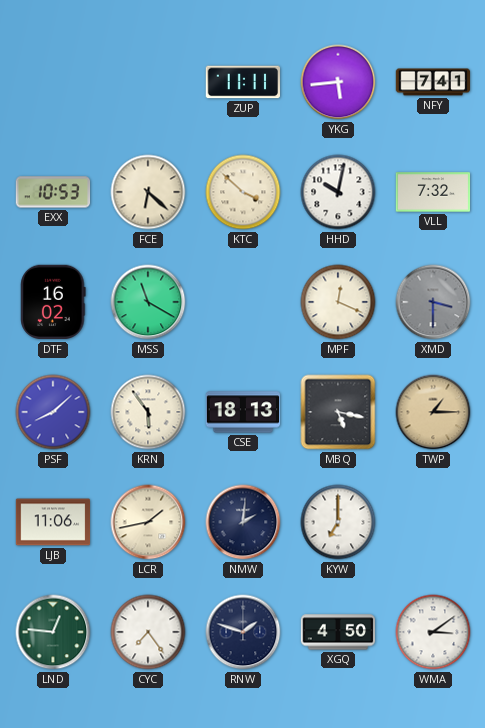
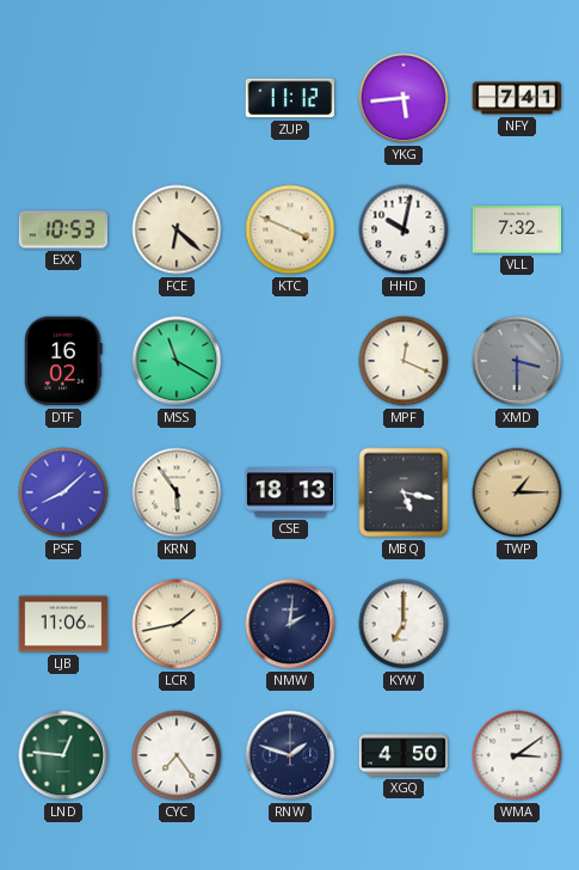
ZUP: 11:11 -> 11:12 (290, 98)
KTC: 3:52 -> 3:49 (290, 229)
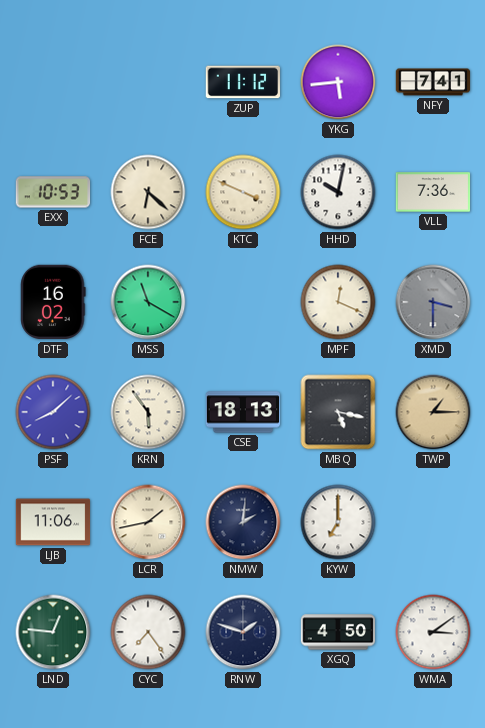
VLL: 7:32 -> 7:36 (433, 192)
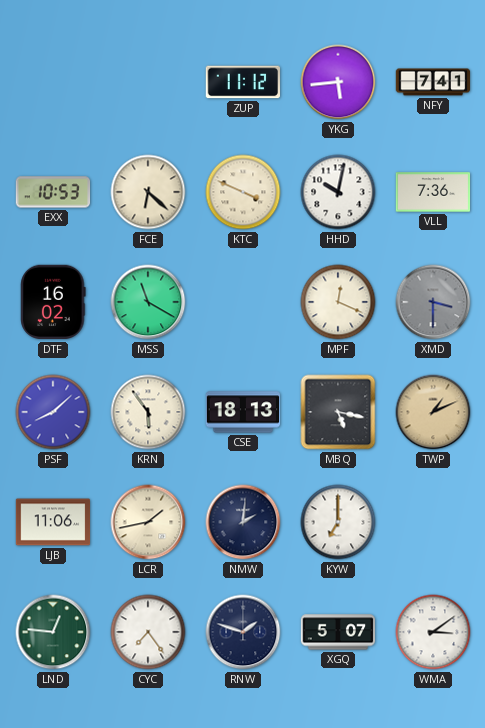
TWP: 1:15 -> 1:11 (433, 412)
XGQ: 4:50 -> 5:07 (338, 632)
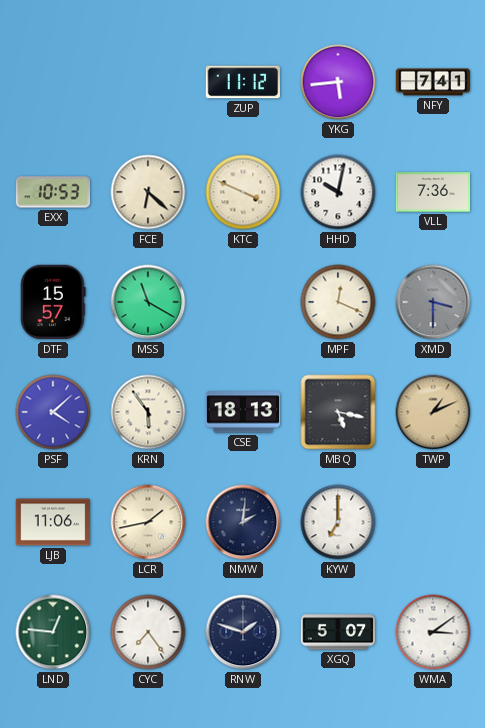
DTF: 16:02 -> 15:57 (53, 302)
PSF: 8:08 -> 4:08 (53, 412)
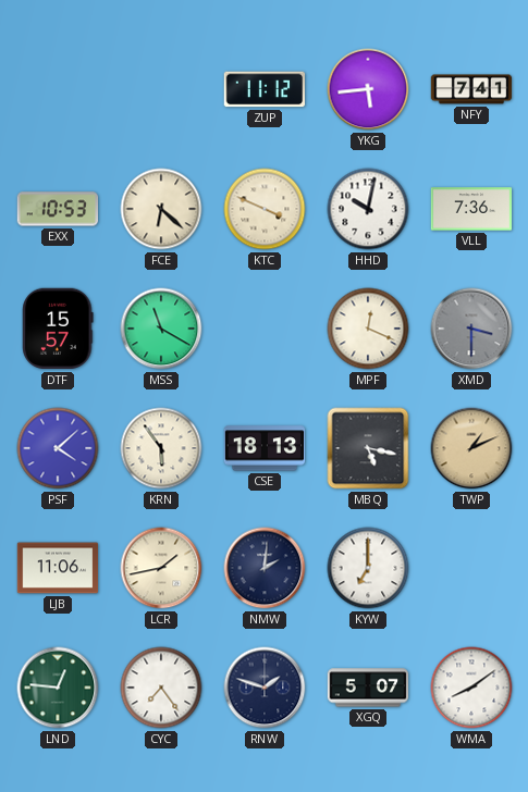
WMA: 3:09 -> 8:09 (471, 688)
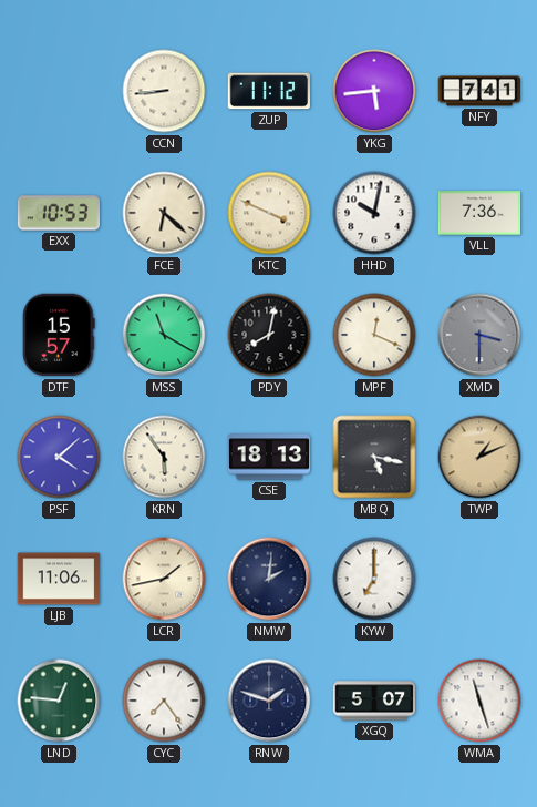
CCN: none -> 8:44 (164, 91)
PDY: none -> 8:02 (269, 335)
WMA: 8:09 -> 11:27 (479, 701)
